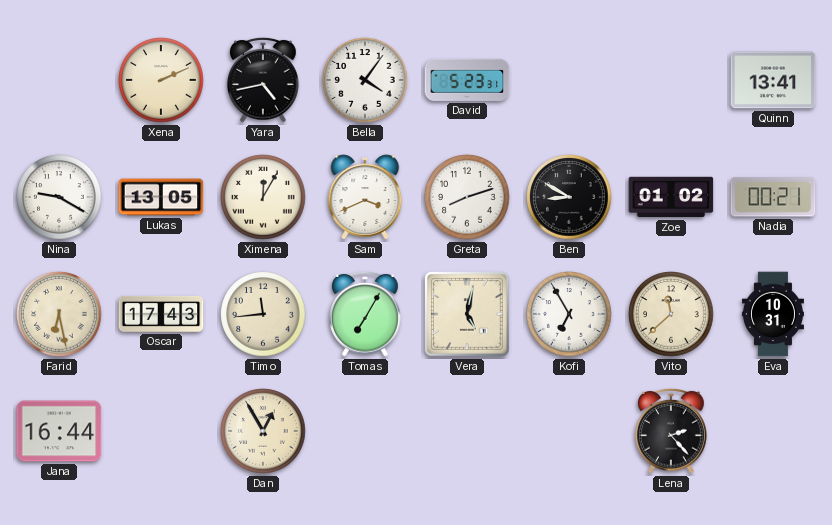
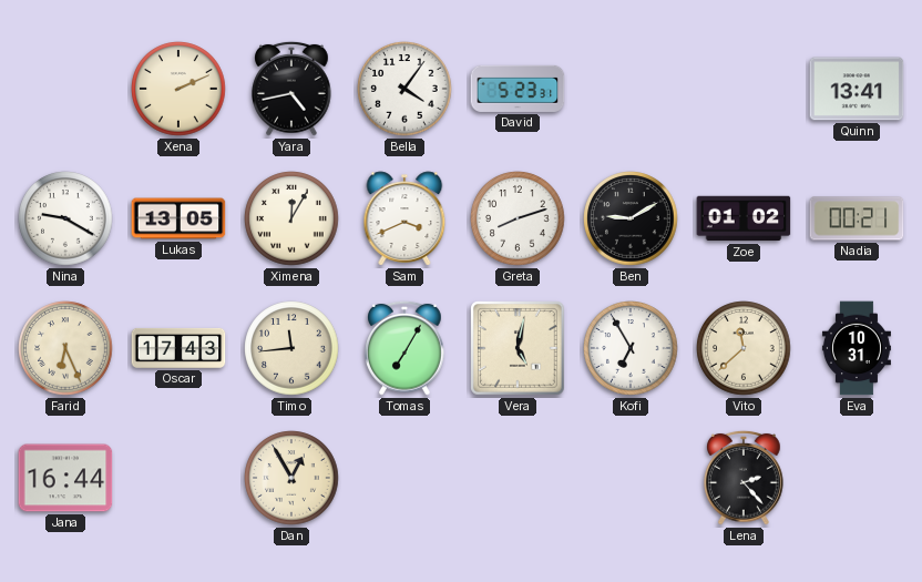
Ben: 8:50 -> 9:10 (631, 218)
Farid: 6:28 -> 6:26 (65, 348)
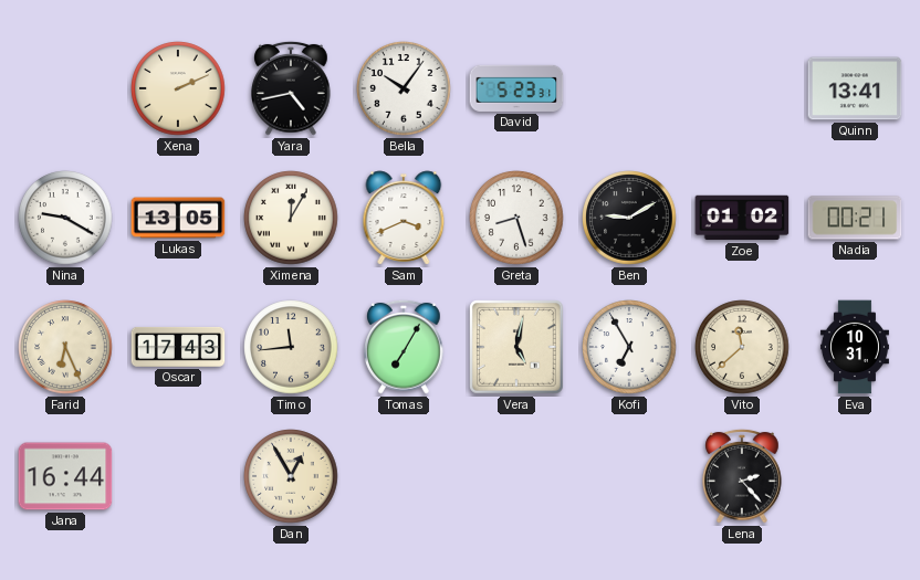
Bella: 4:06 -> 10:06 (404, 88)
Greta: 8:12 -> 8:27 (516, 218)
